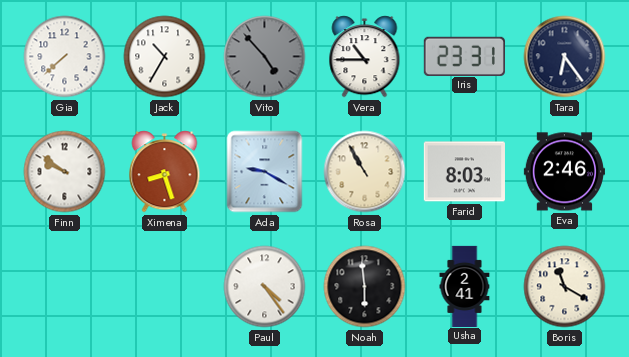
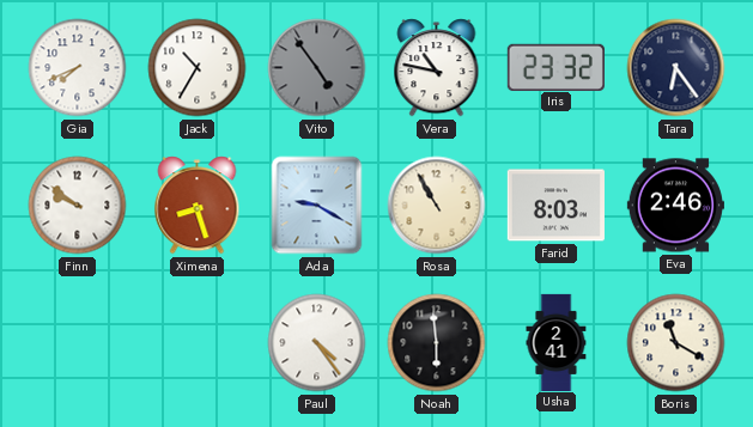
Gia: 7:38 -> 7:41 (78, 68)
Vito: 4:53 -> 4:54 (317, 68)
Vera: 10:45 -> 10:47 (437, 68)
Iris: 23:31 -> 23:32 (555, 67)
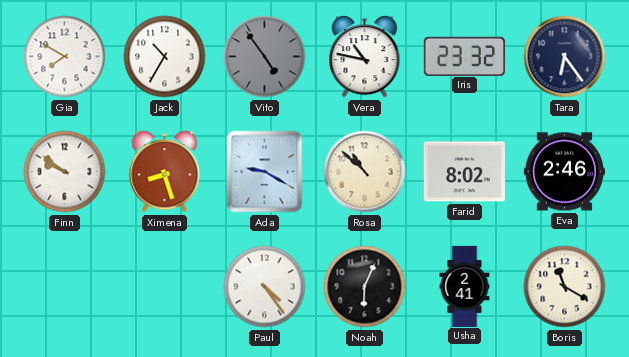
Gia: 7:41 -> 7:50 (65, 57)
Rosa: 10:55 -> 10:52 (365, 172)
Farid: 8:03 -> 8:02 (464, 172)
Noah: 5:59 -> 6:04 (365, 287)
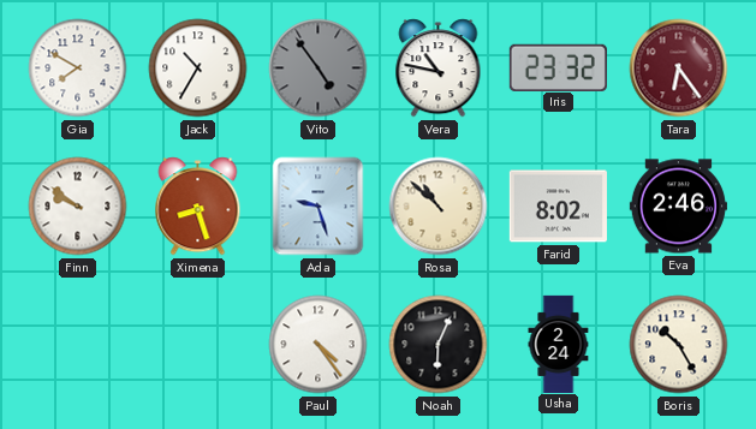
Tara dial: navy -> burgundy (679, 68)
Ada: 9:20 -> 9:27 (319, 207)
Usha: 2:41 -> 2:24 (559, 344)
Boris: 11:20 -> 10:25 (679, 345)
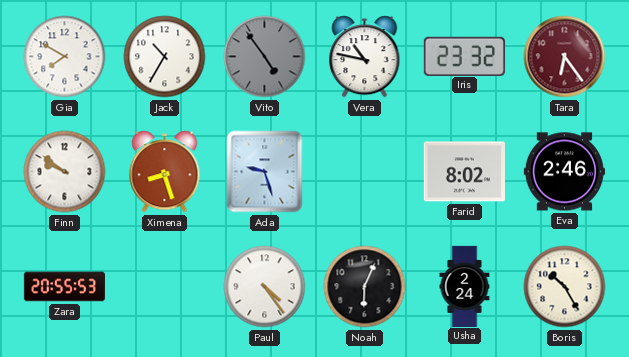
Rosa: 10:52 -> none (439, 207)
Zara: none -> 20:55 (64, 287)
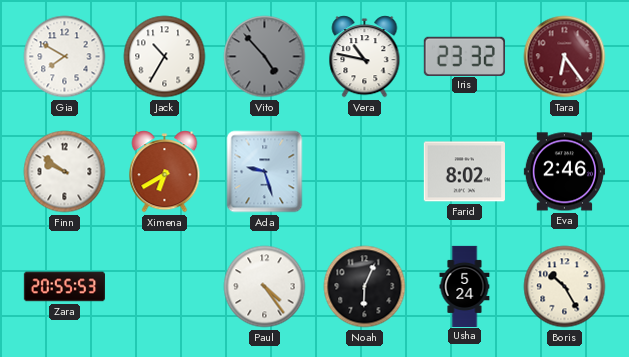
Vito: 4:54 -> 4:53 (265, 57)
Ximena: 8:27 -> 6:40 (165, 172)
Usha: 2:24 -> 5:24 (465, 286)
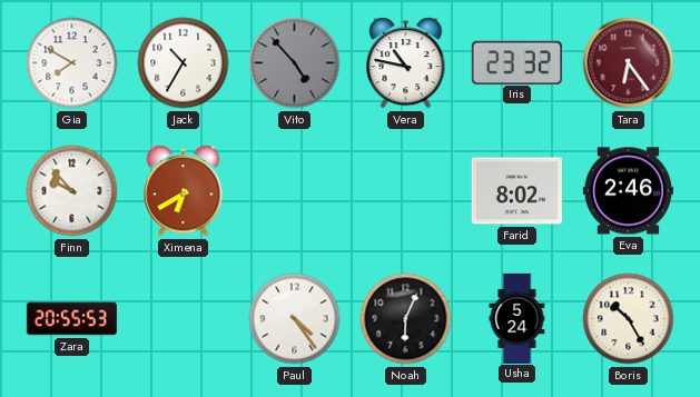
Finn: 9:51 -> 9:53 (72, 191)
Ada: 9:27 -> none (265, 172)
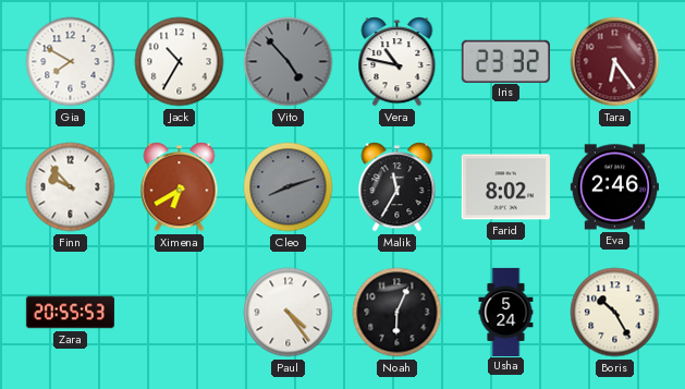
Cleo: none -> 8:12 (289, 187)
Malik: none -> 11:35 (397, 187)
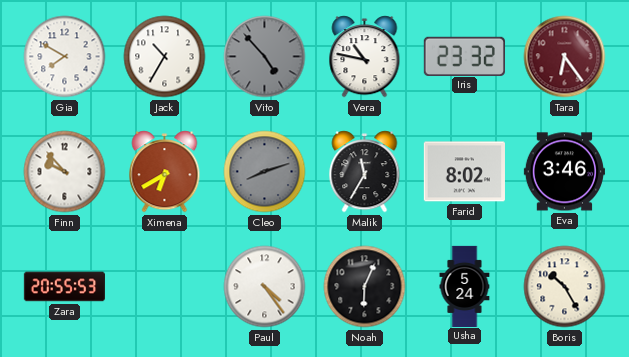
Eva: 2:46 -> 3:46 (564, 172)
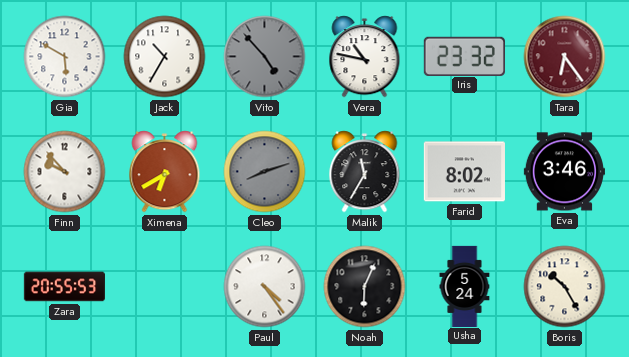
Gia: 7:50 -> 5:50 (65, 57)
